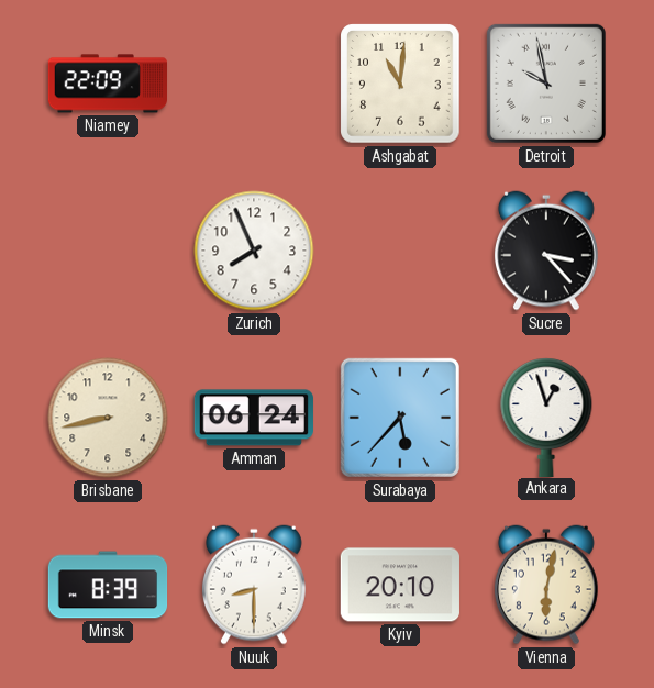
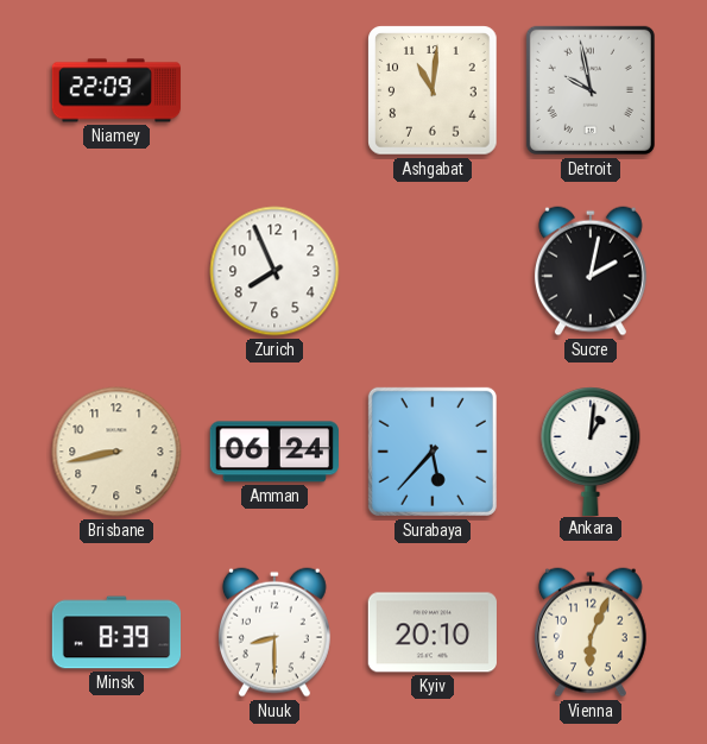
Sucre: 3:23 -> 2:02 (591, 271)
Ankara: 12:57 -> 1:01 (591, 450)
Vienna: 6:02 -> 6:04 (591, 632)
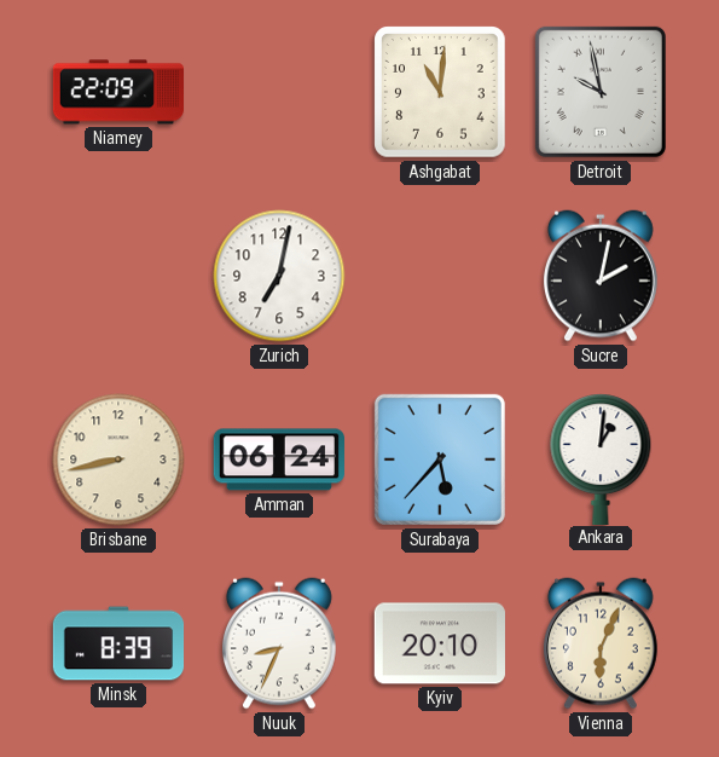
Zurich: 7:56 -> 7:02 (279, 276)
Nuuk: 8:30 -> 8:34 (279, 643)
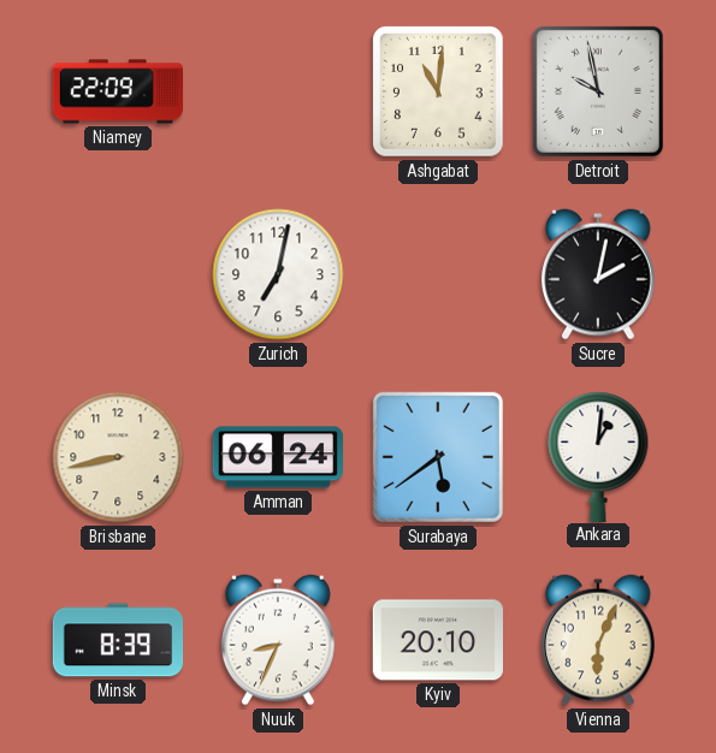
Surabaya: 5:37 -> 5:39 (438, 457)
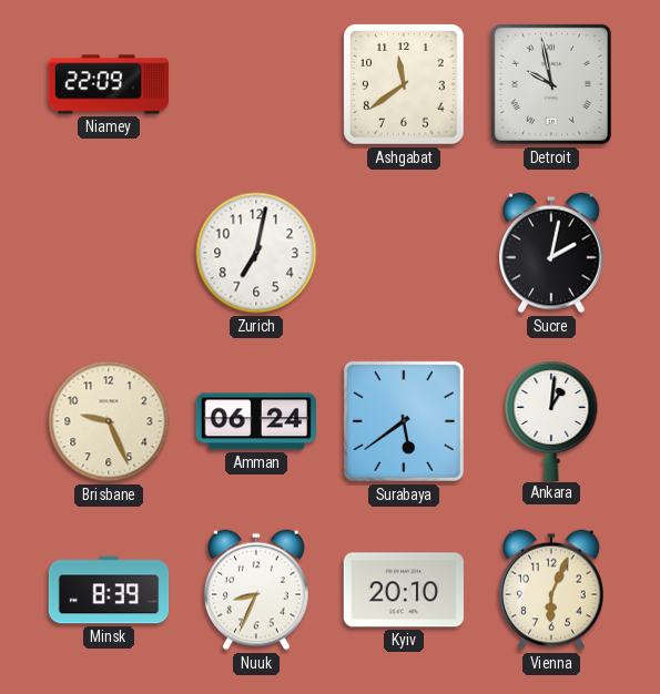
Ashgabat: 11:01 -> 11:39 (404, 84)
Brisbane: 8:43 -> 9:26 (109, 421)
